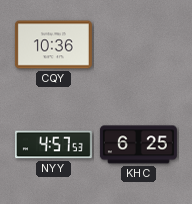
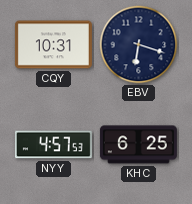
CQY: 10:36 -> 10:31 (53, 45)
EBV: none -> 6:18 (139, 45)
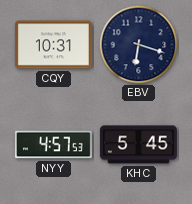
KHC: 6:25 -> 5:45 (138, 145)
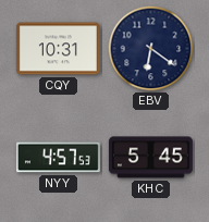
EBV: 6:18 -> 6:21 (151, 49)
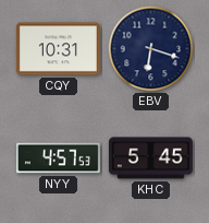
EBV: 6:21 -> 6:18 (151, 49)
